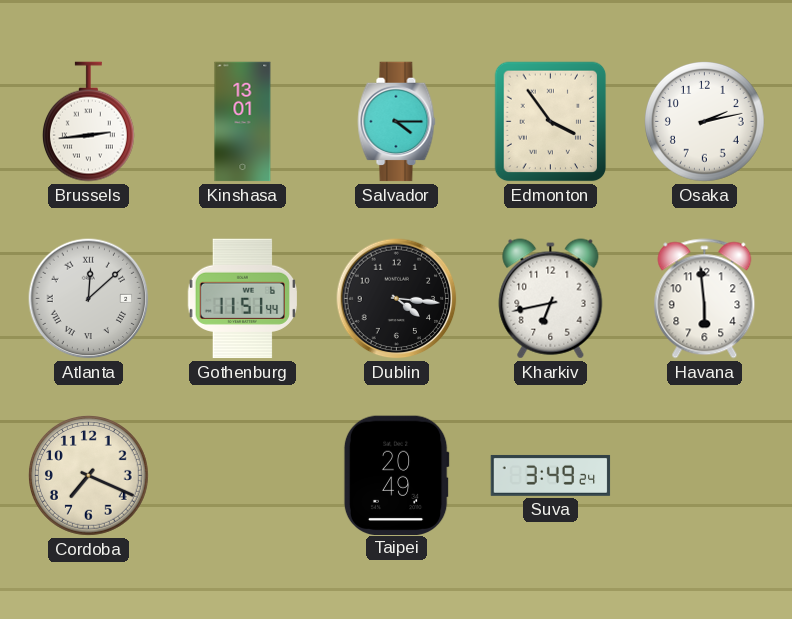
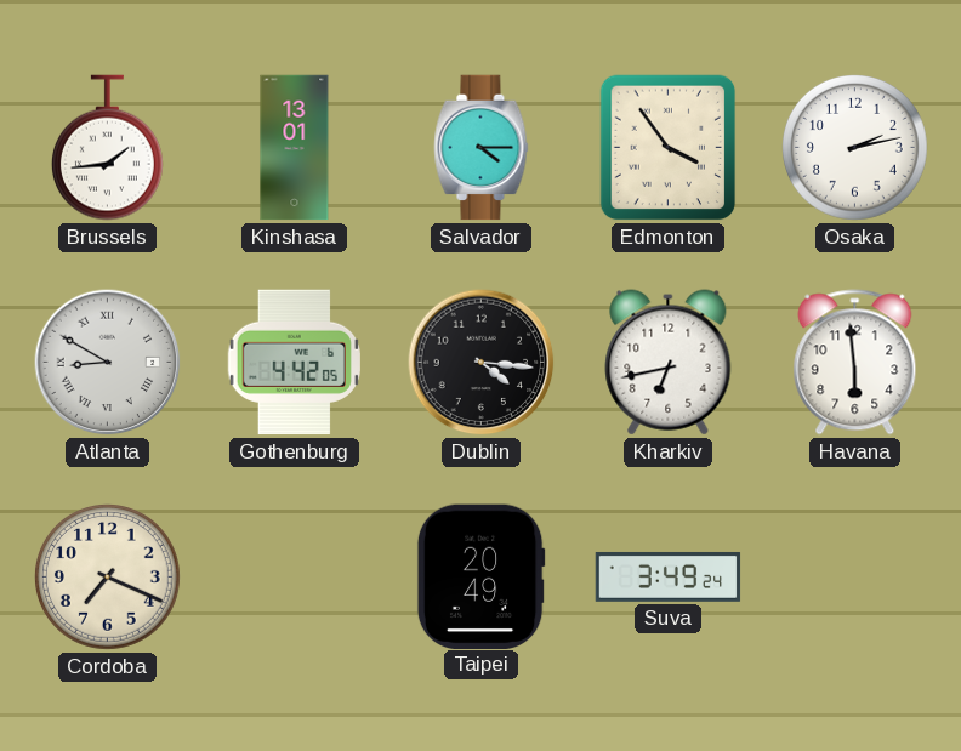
Brussels: 2:44 -> 1:44 (107, 148)
Atlanta: 12:08 -> 8:50 (108, 363)
Gothenburg: 11:51 -> 4:42 (294, 363)
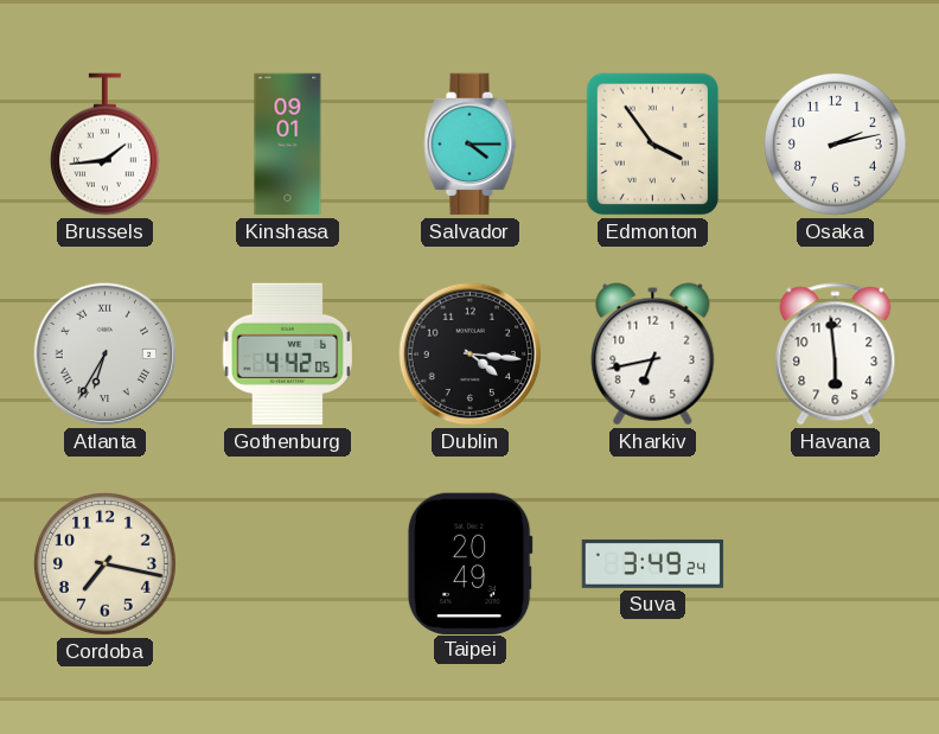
Kinshasa: 13:01 -> 09:01 (288, 145)
Atlanta: 8:50 -> 6:35 (106, 355)
Cordoba: 7:19 -> 7:17 (106, 564)
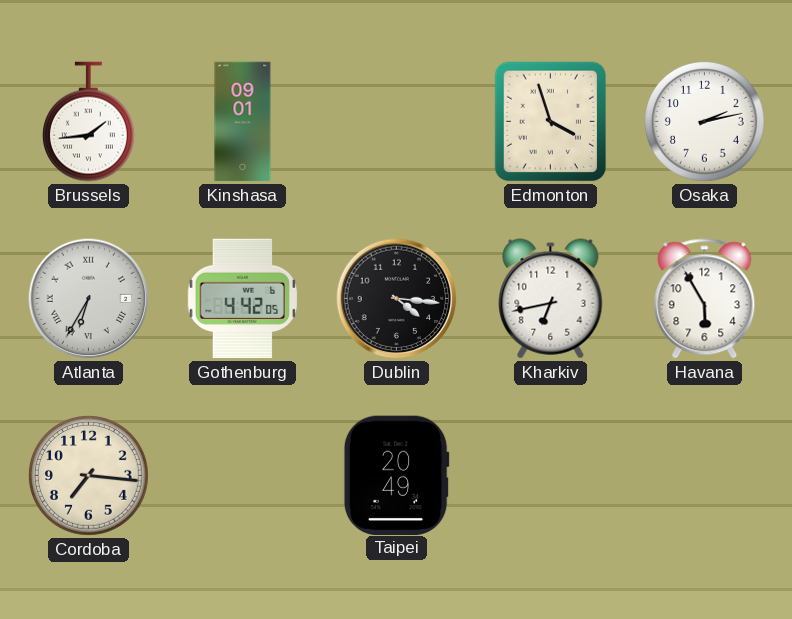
Salvador: 4:15 -> none (471, 145)
Edmonton: 3:54 -> 3:57 (551, 122)
Havana: 5:59 -> 5:55 (705, 299)
Cordoba: 7:17 -> 7:16 (89, 476)
Suva: 3:49 -> none (653, 563)
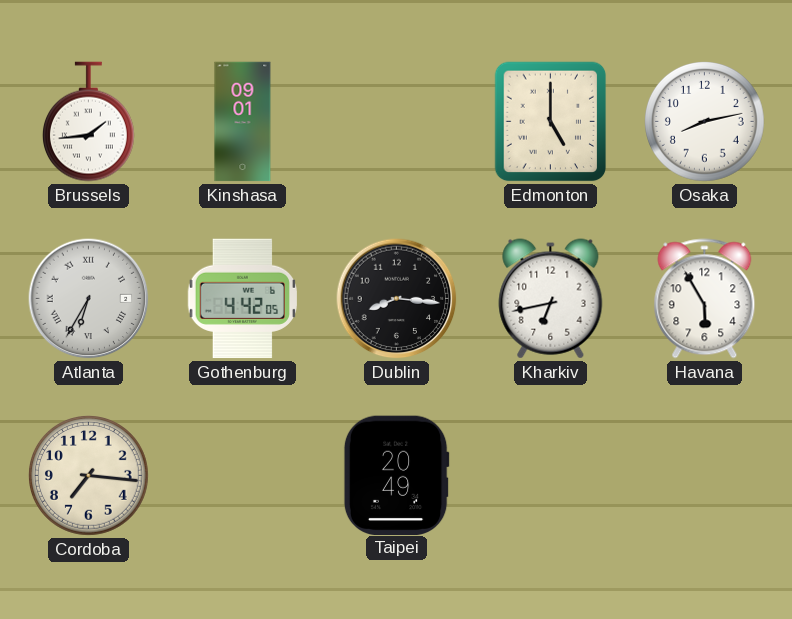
Edmonton: 3:57 -> 5:00 (551, 122)
Osaka: 2:13 -> 8:13 (705, 122)
Dublin: 4:16 -> 8:16 (397, 299)
